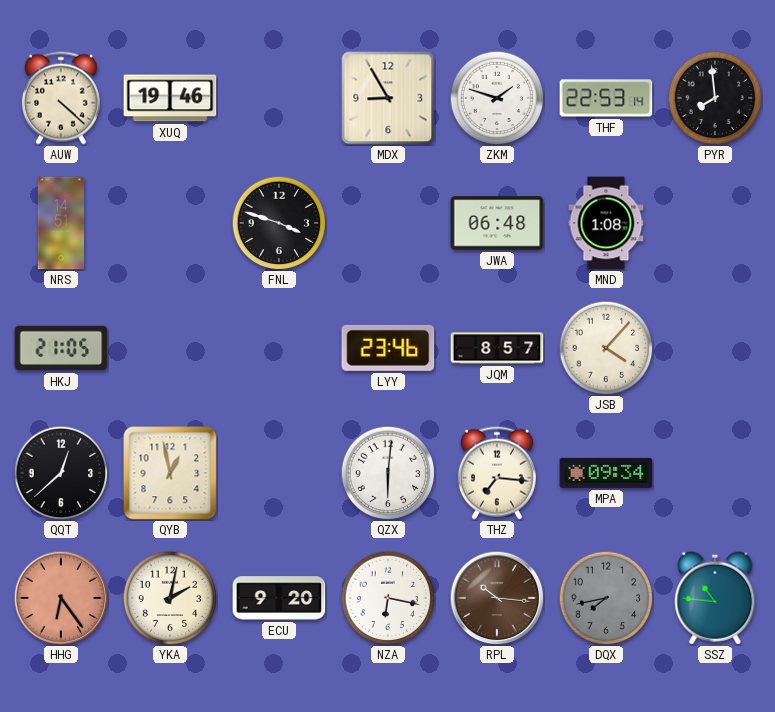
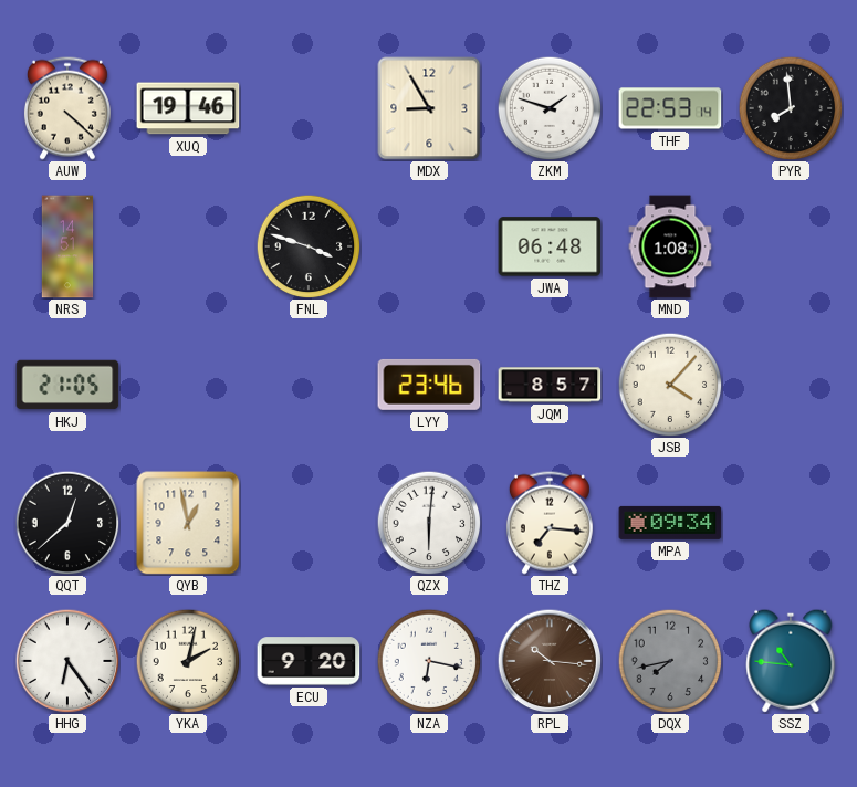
HHG dial: salmon -> white (67, 661)
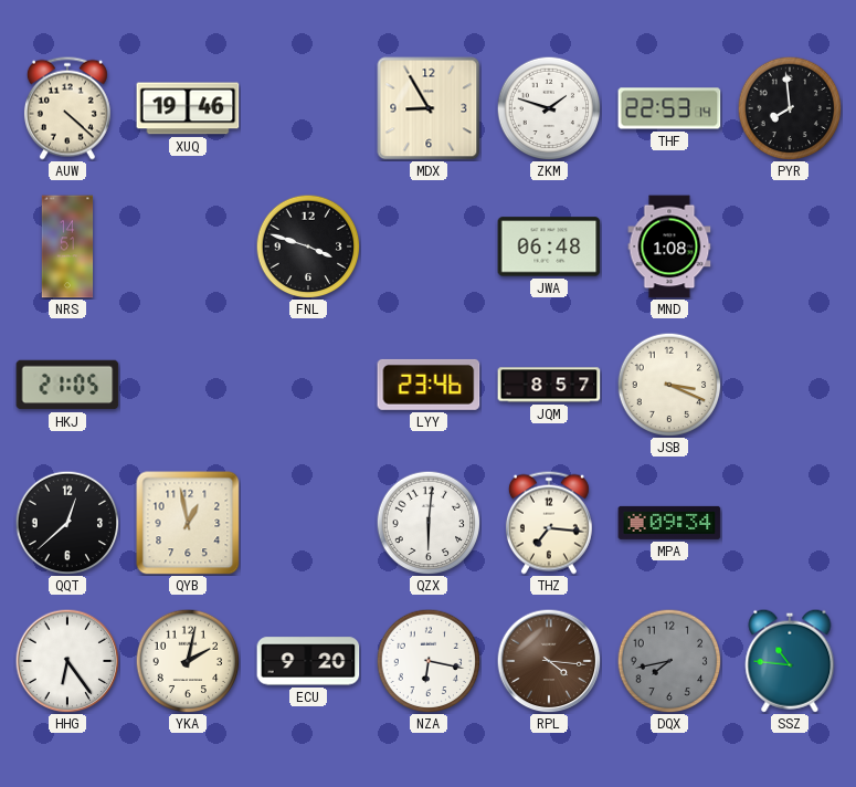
JSB: 4:07 -> 3:19 (669, 385)
RPL: 10:16 -> 4:16 (549, 661)
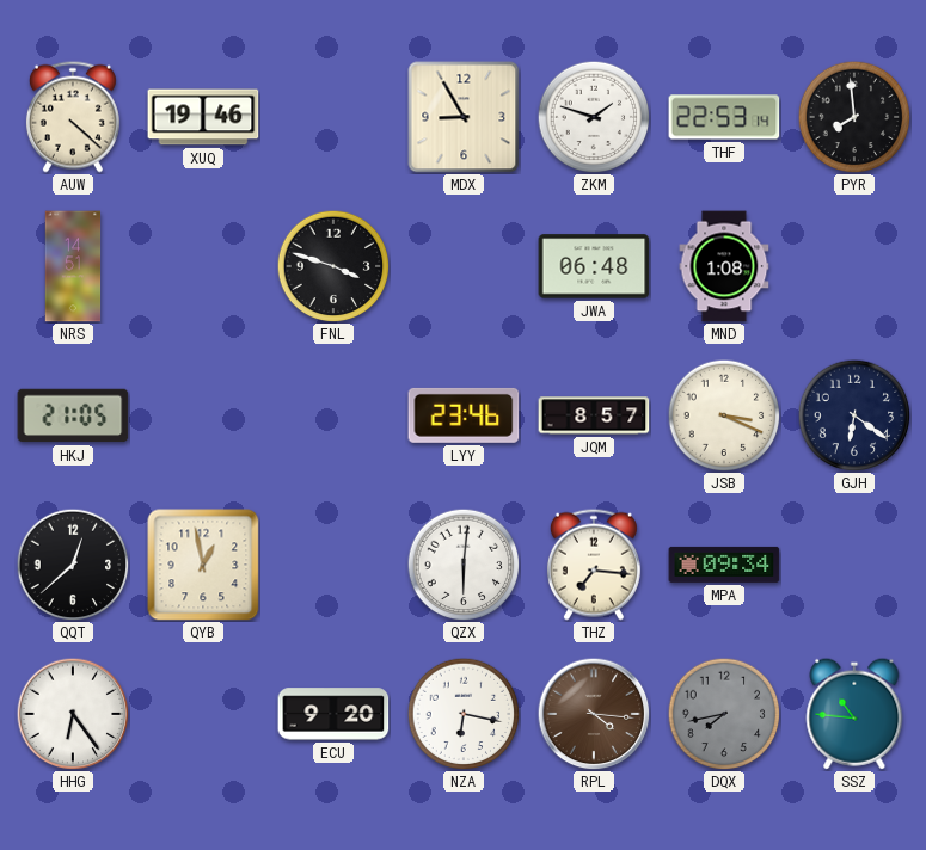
GJH: none -> 6:21 (854, 415)
YKA: 2:02 -> none (188, 661)
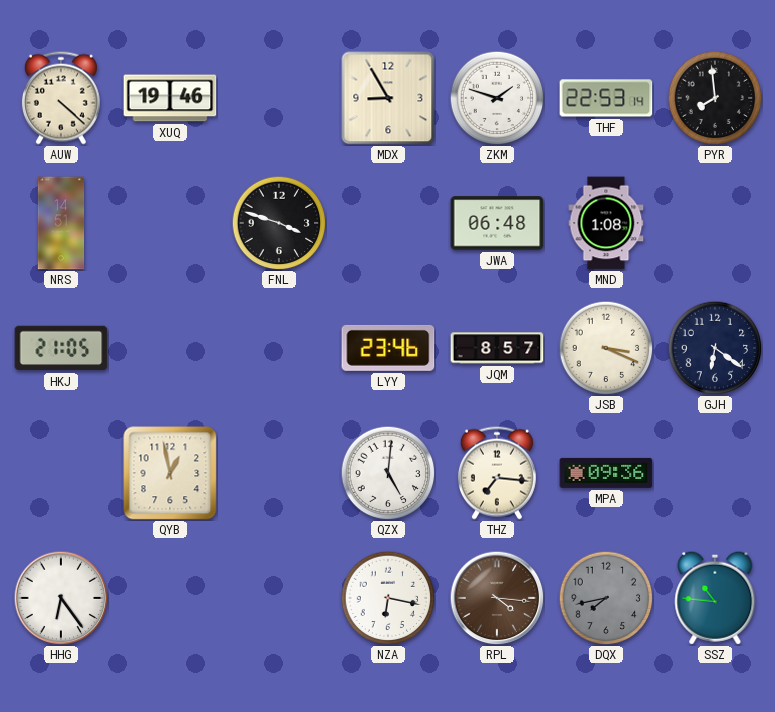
QQT: 12:38 -> none (73, 565)
QZX: 6:01 -> 5:01 (388, 473)
MPA: 09:34 -> 09:36 (606, 473)
ECU: 9:20 -> none (333, 714)
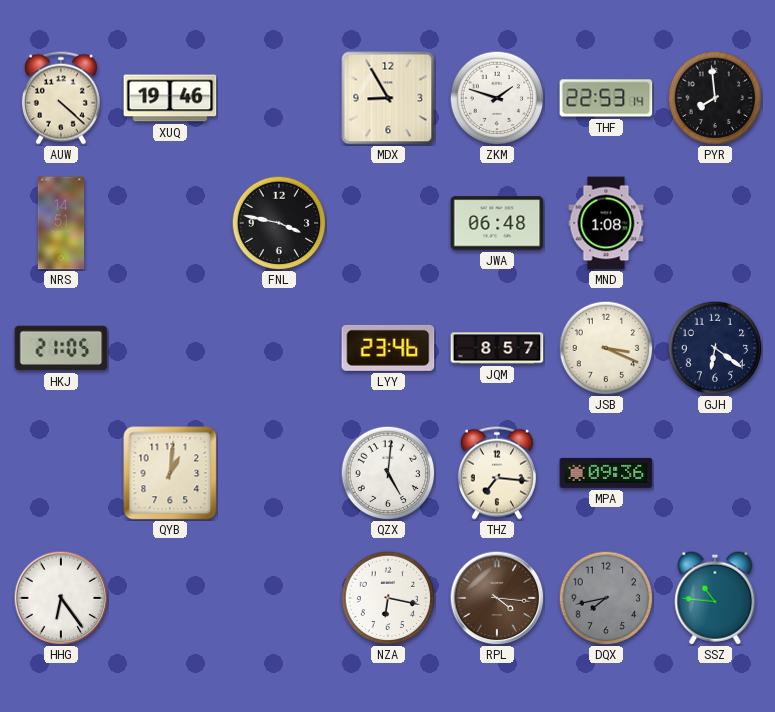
FNL: 3:48 -> 3:47 (279, 223)
QYB: 12:58 -> 1:01 (170, 473)
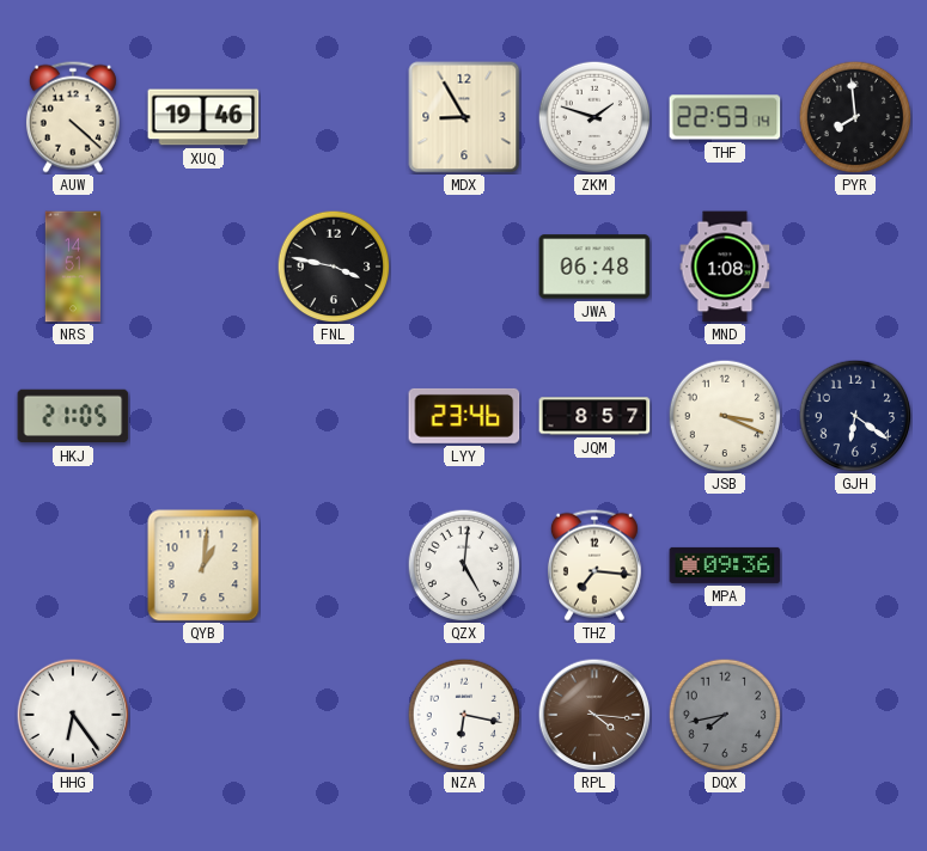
SSZ: 10:46 -> none (715, 598)
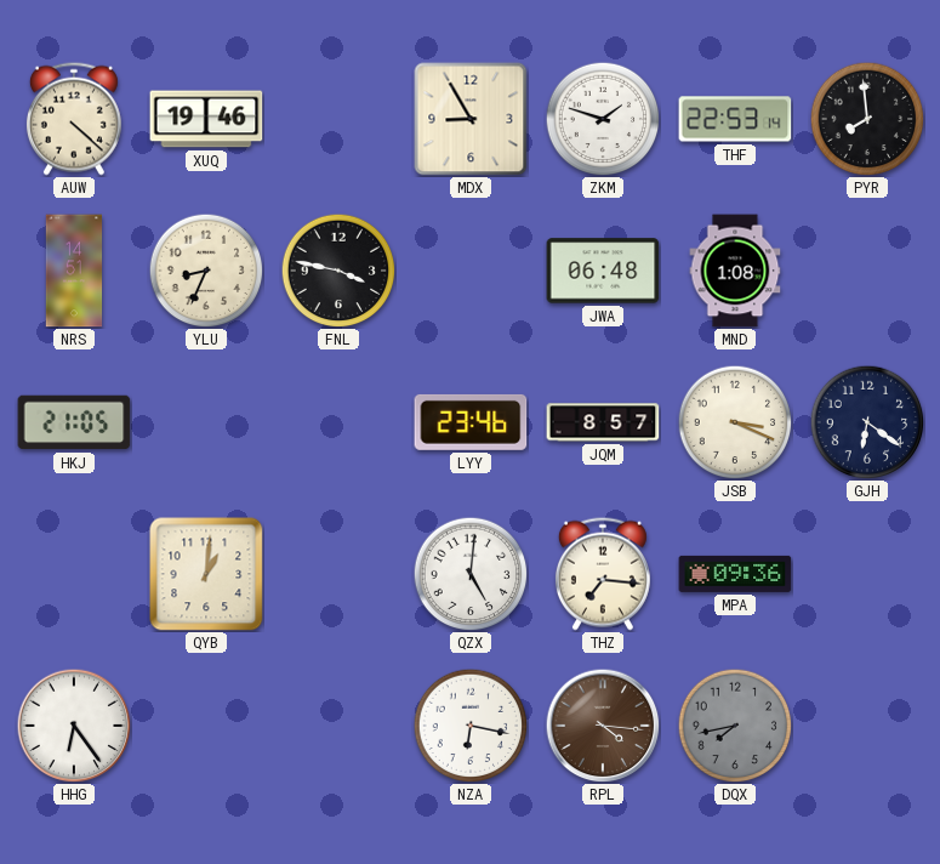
YLU: none -> 8:34 (206, 271)
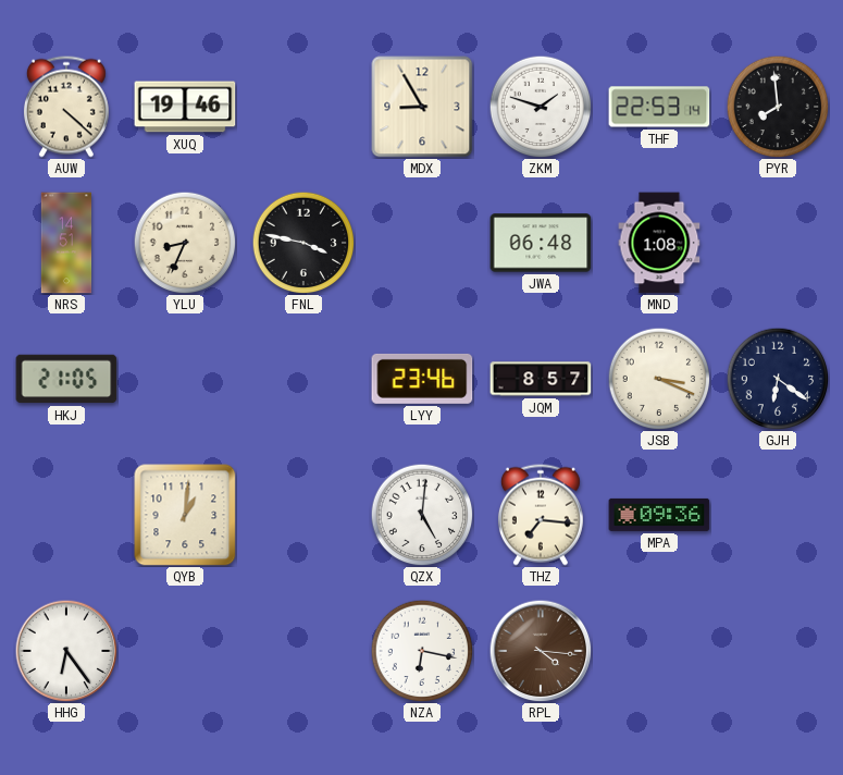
DQX: 7:43 -> none (735, 726)
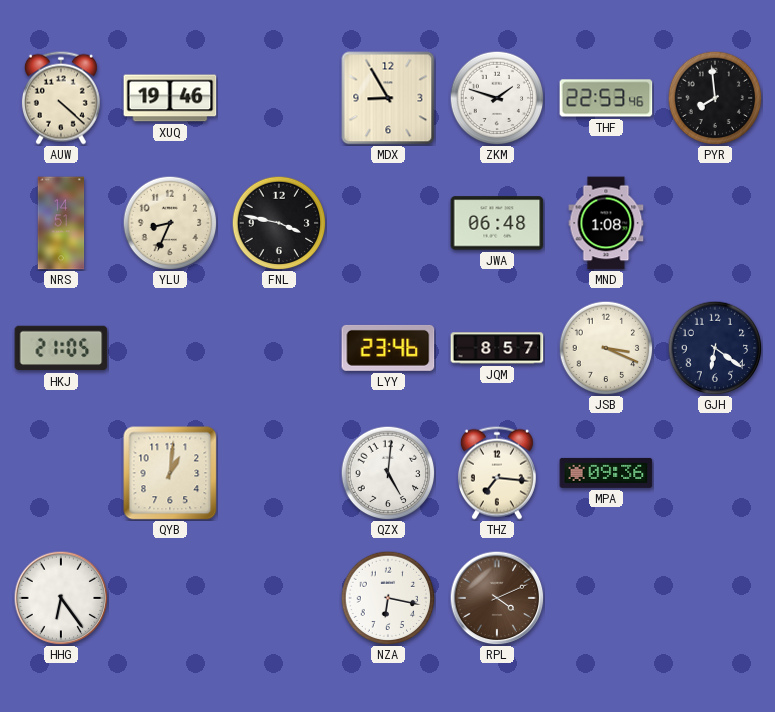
THF: 22:53:14 -> 22:53:46 (606, 98)
RPL: 4:16 -> 4:11 (497, 598)
